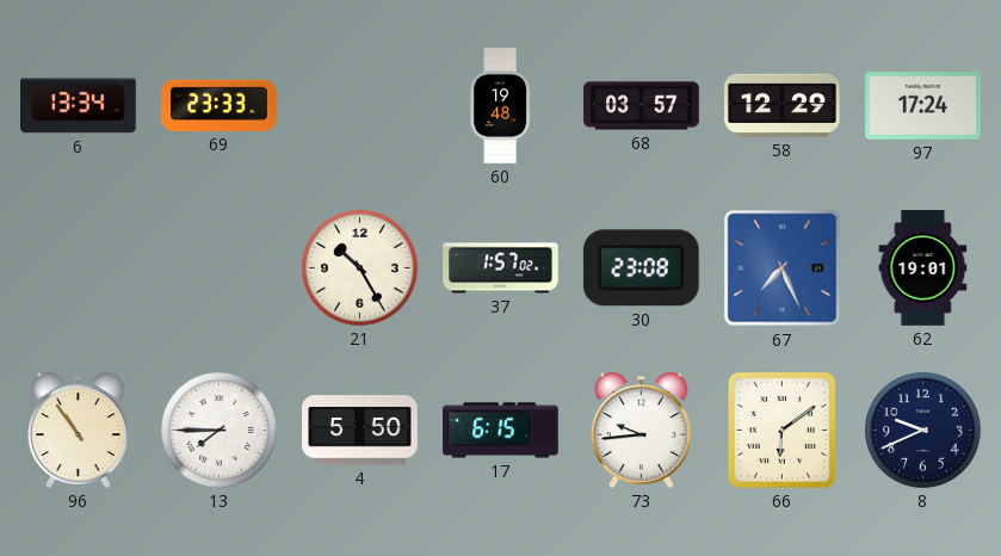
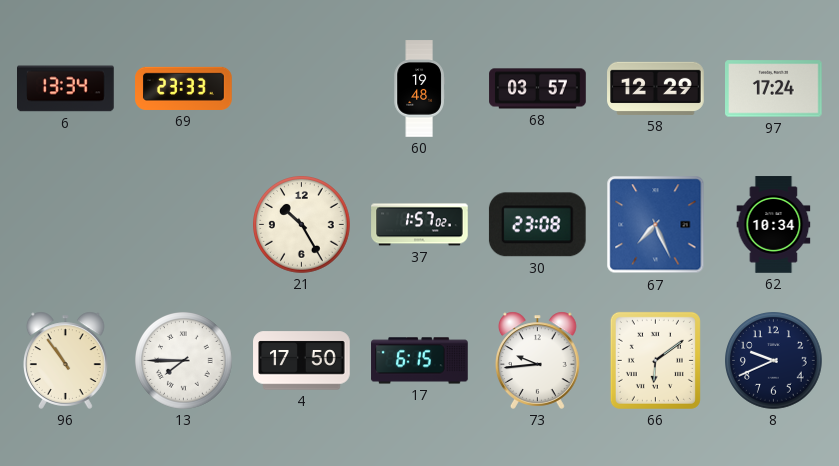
62: 19:01 -> 10:34 (774, 225)
4: 5:50 -> 17:50 (302, 361)
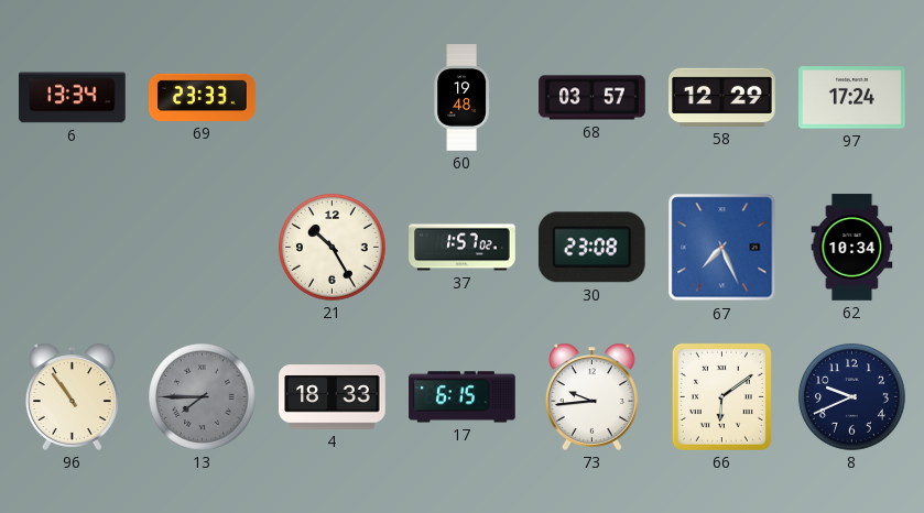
13 dial: white -> grey (203, 397)
4: 17:50 -> 18:33 (333, 397)
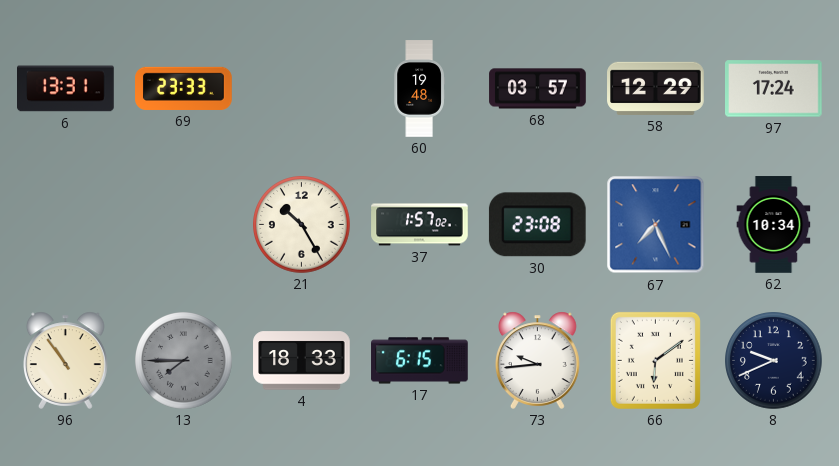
6: 13:34 -> 13:31 (66, 89)
